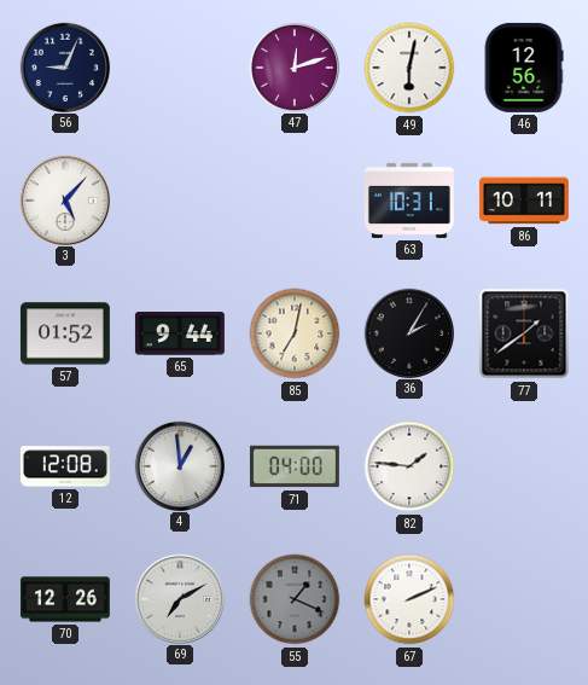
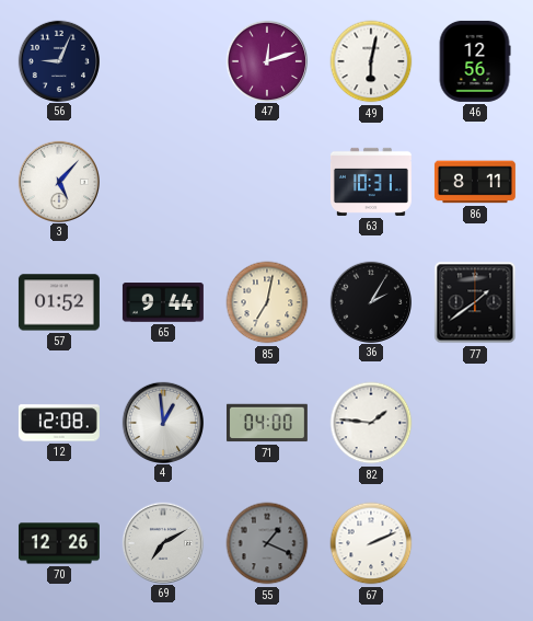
86: 10:11 -> 8:11 (475, 182)
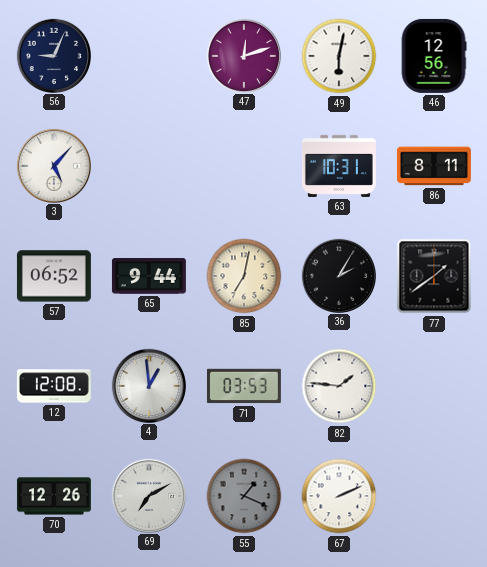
57: 01:52 -> 06:52 (54, 276)
71: 04:00 -> 03:53 (244, 386)
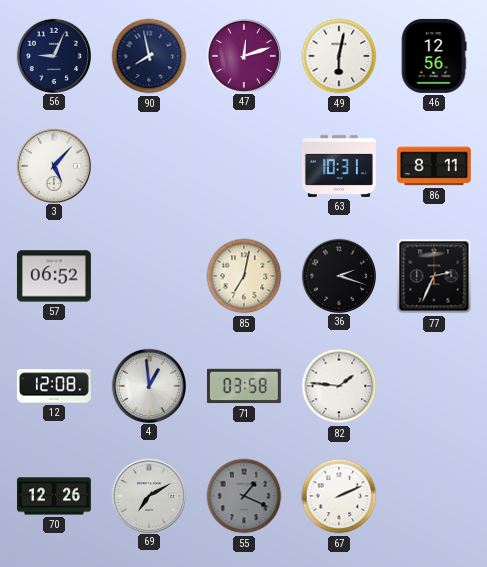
90: none -> 7:58 (149, 56)
65: 9:44 -> none (149, 276)
36: 2:05 -> 2:18 (338, 275)
77: 1:39 -> 2:34 (434, 276)
71: 03:53 -> 03:58 (244, 386)
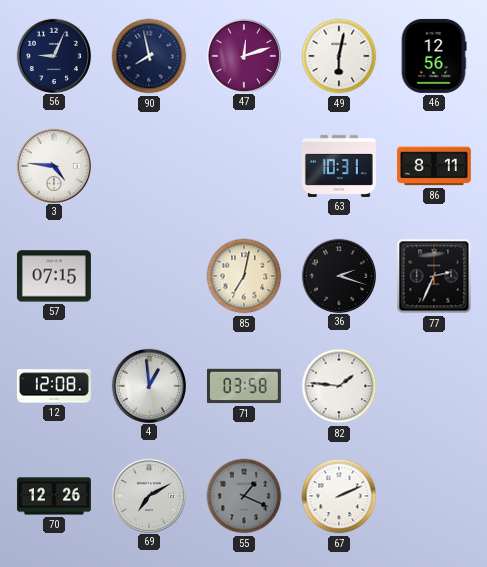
3: 5:07 -> 4:46 (53, 165)
57: 06:52 -> 07:15 (54, 276)
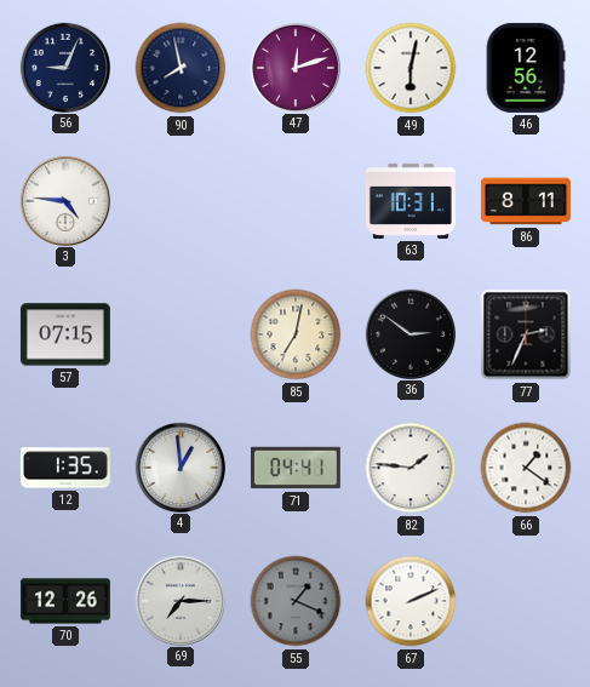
36: 2:18 -> 2:51 (409, 333)
12: 12:08 -> 1:35 (65, 468)
71: 03:58 -> 04:41 (296, 468)
66: none -> 1:21 (526, 468)
69: 7:10 -> 7:15 (179, 600)
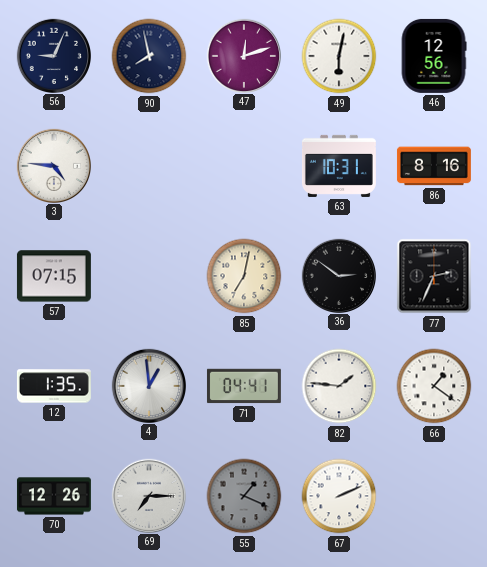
86: 8:11 -> 8:16 (434, 166)
